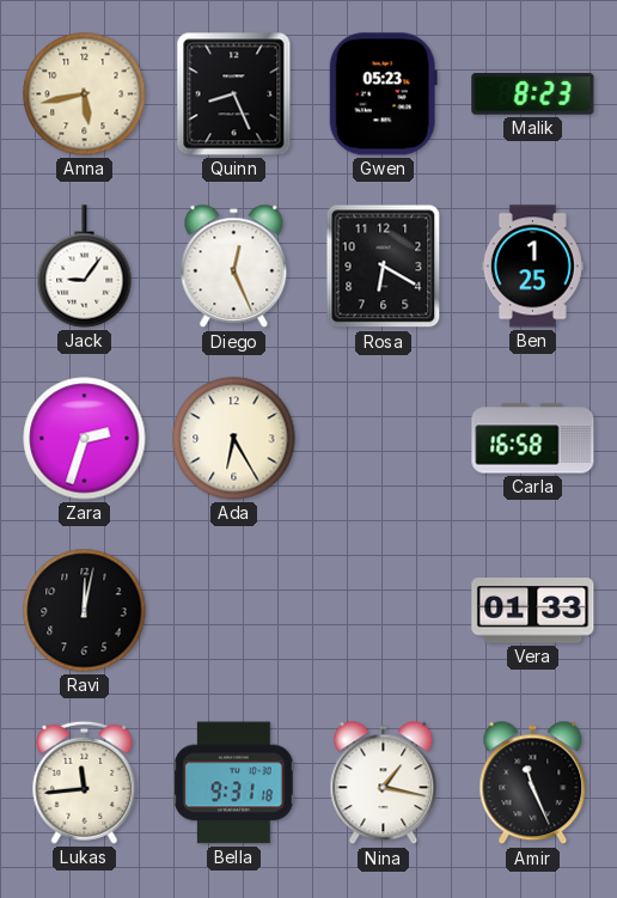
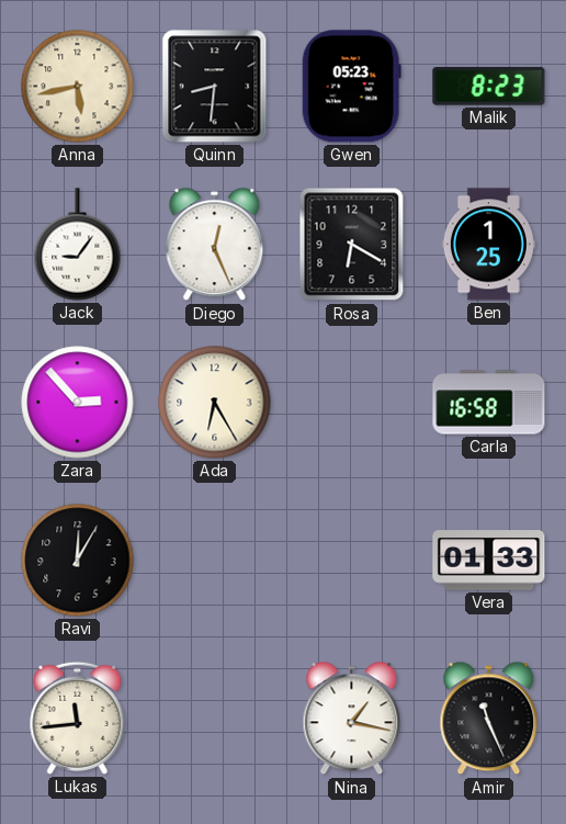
Quinn: 8:26 -> 8:31 (215, 87)
Zara: 2:33 -> 2:53 (78, 403)
Ravi: 12:02 -> 12:05 (78, 561)
Bella: 9:31 -> none (234, 783)
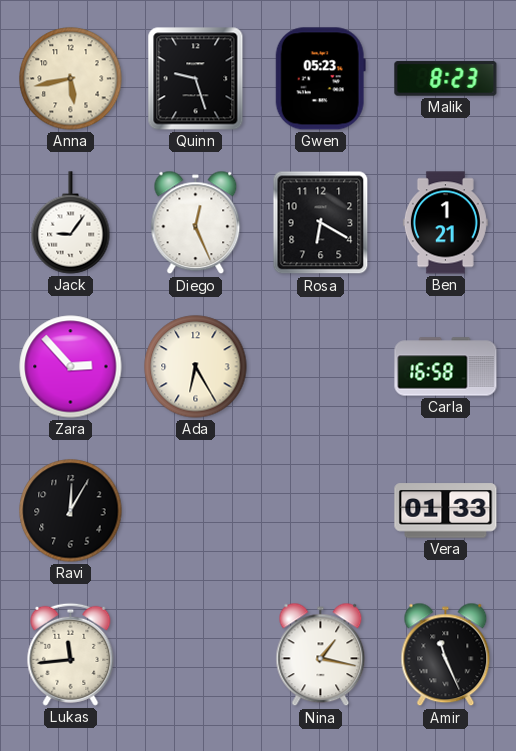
Quinn: 8:31 -> 9:27 (196, 79)
Ben: 1:25 -> 1:21 (445, 223)
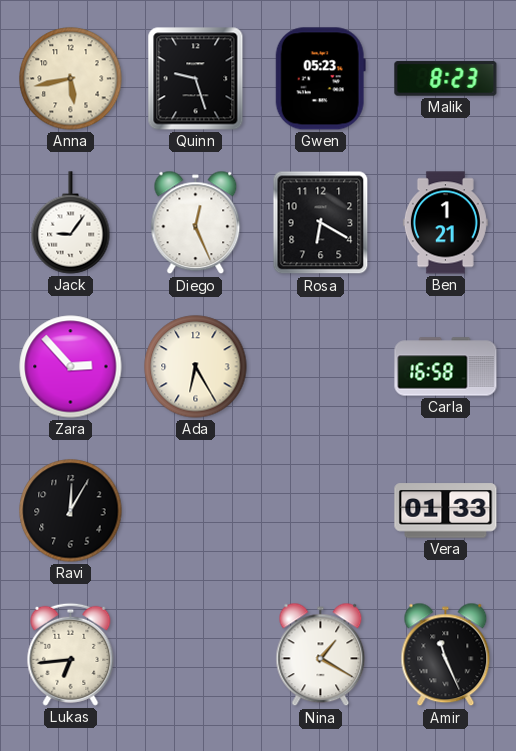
Lukas: 11:44 -> 6:44 (71, 654)
Nina: 1:17 -> 1:20 (321, 655)
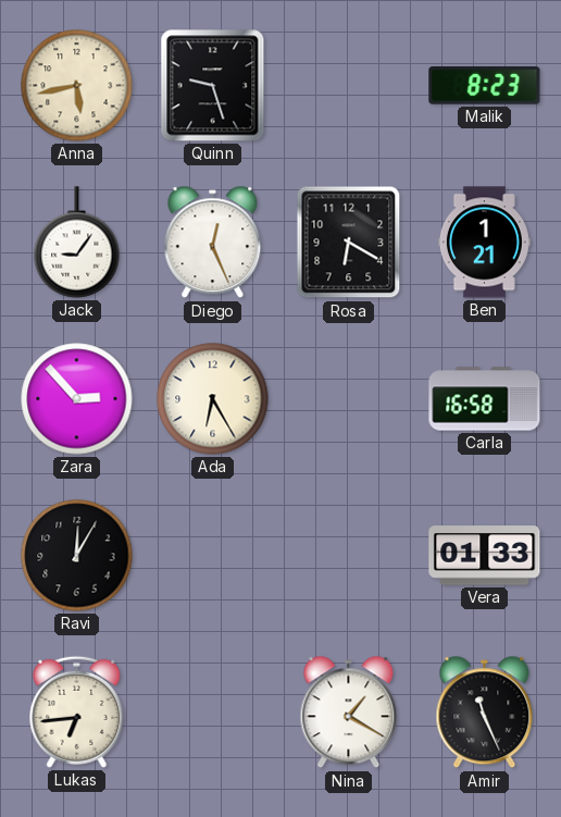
Gwen: 05:23 -> none (320, 79)
